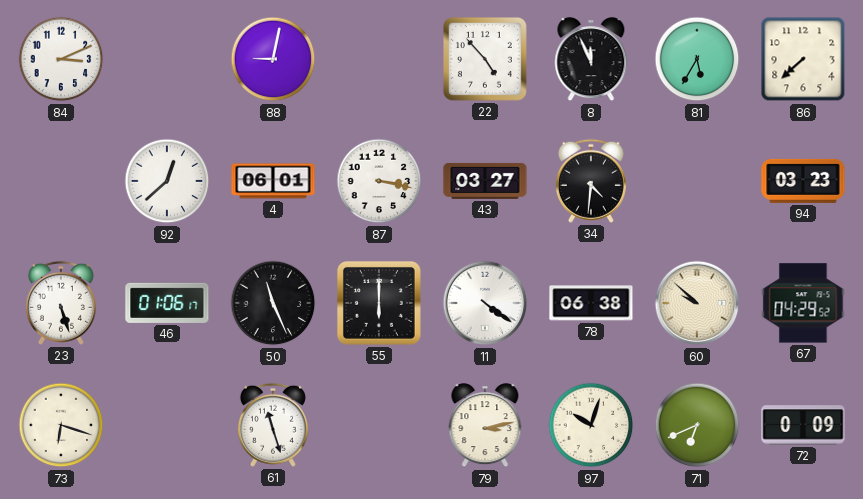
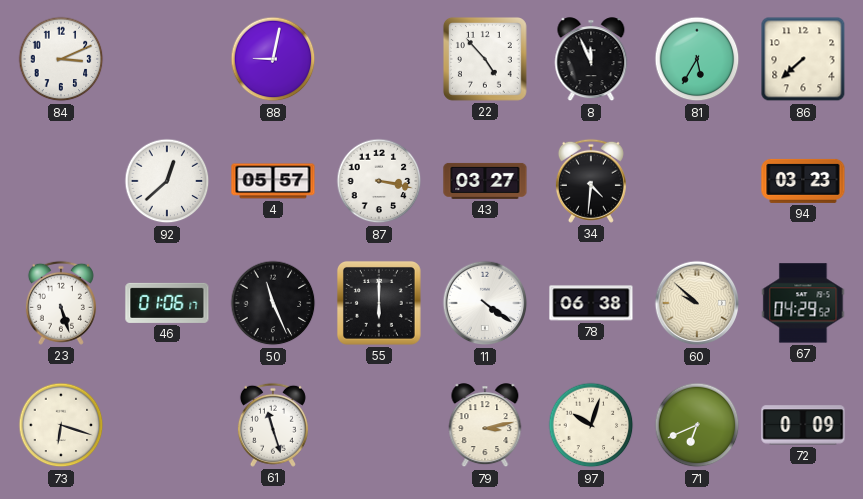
4: 06:01 -> 05:57 (273, 181)
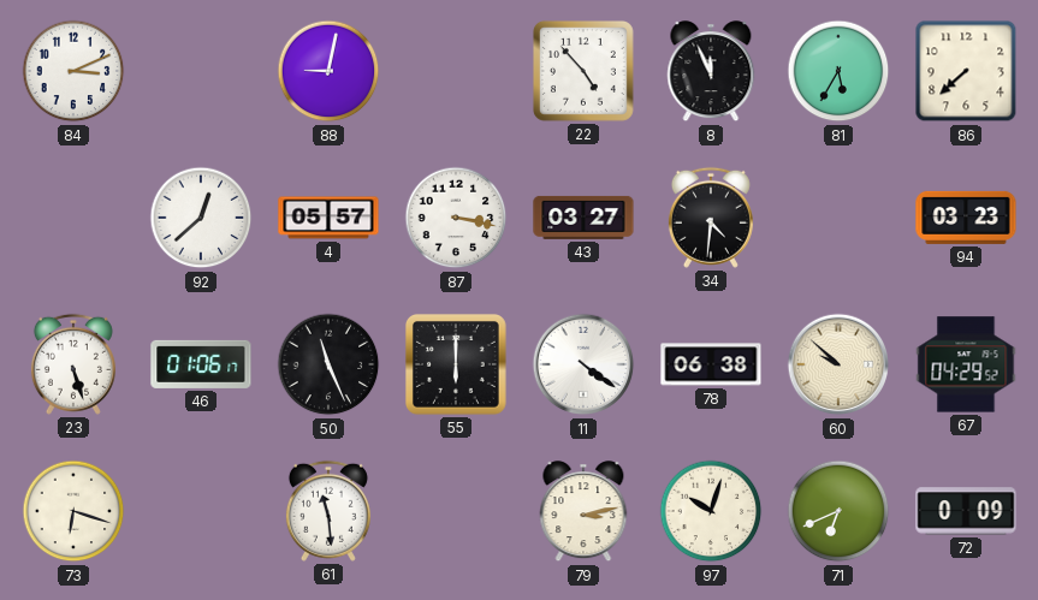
61: 11:27 -> 11:29 (328, 511)
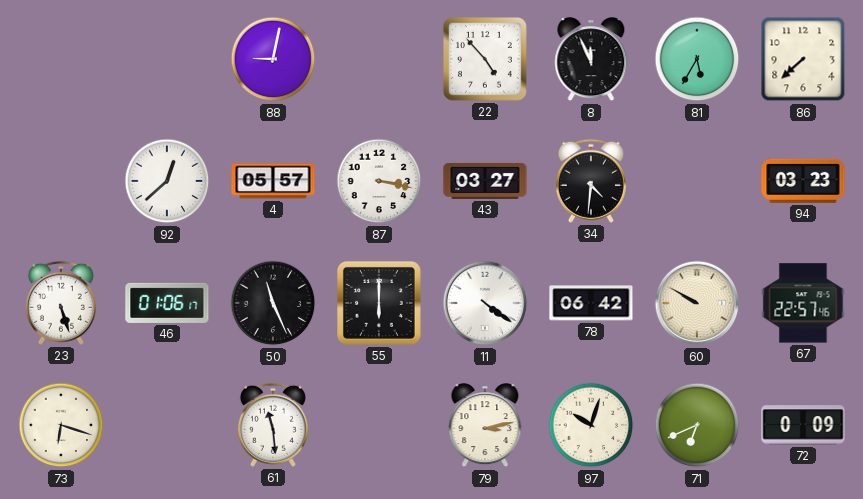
84: 3:11 -> none (73, 71)
78: 06:38 -> 06:42 (591, 303)
60: 9:52 -> 9:50 (697, 303)
67: 04:29 -> 22:57 (803, 303)
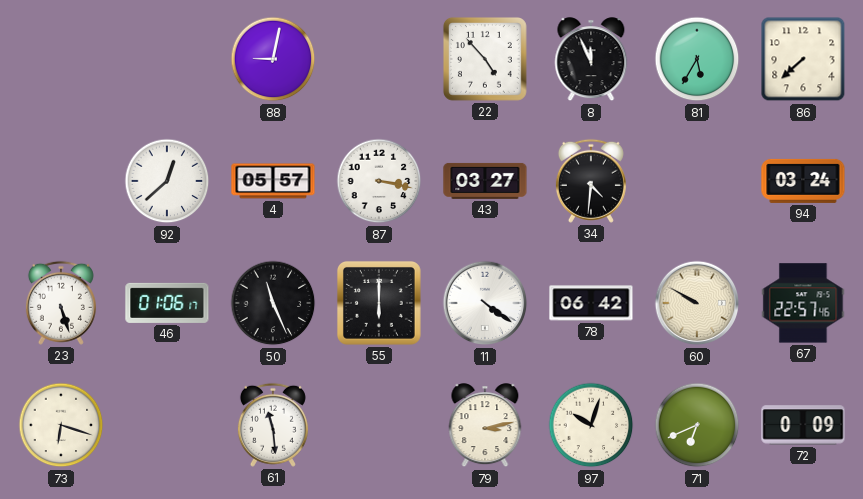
94: 03:23 -> 03:24 (803, 181)
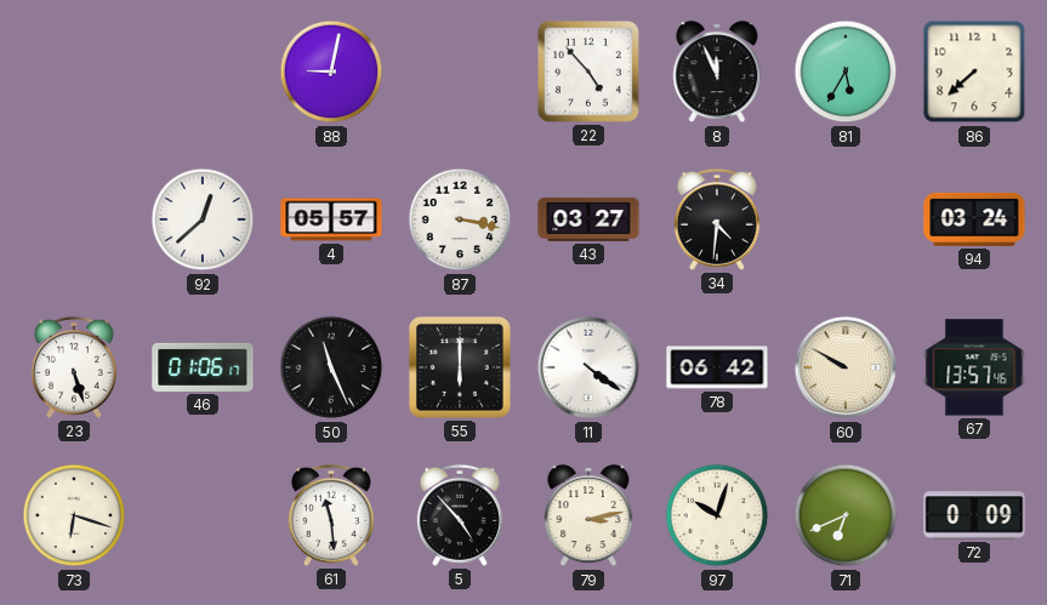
67: 22:57 -> 13:57 (974, 367)
5: none -> 4:53 (460, 515)
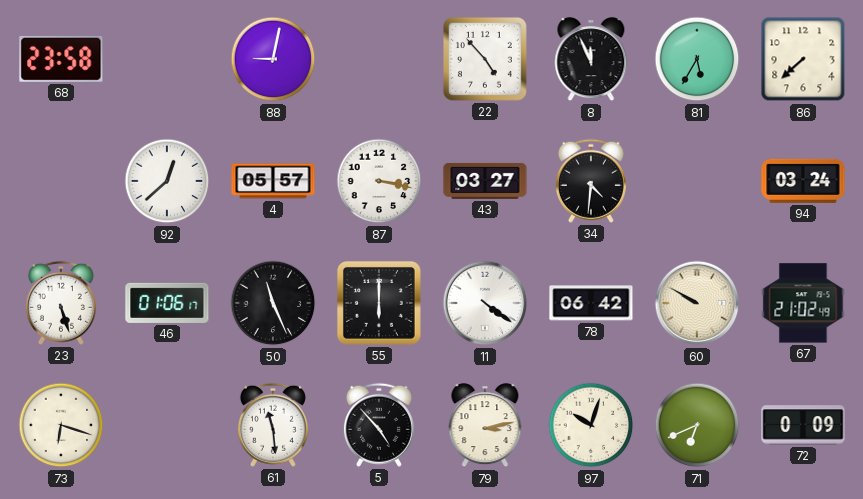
68: none -> 23:58 (61, 59)
67: 13:57 -> 21:02 (803, 303)
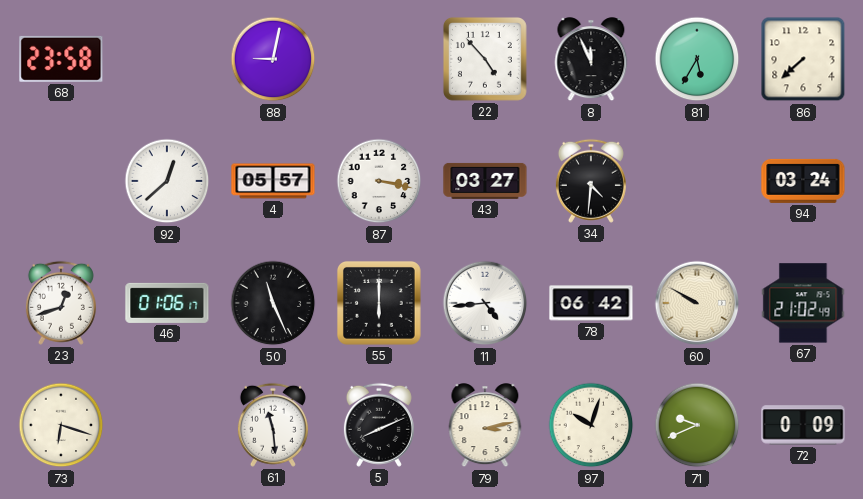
23: 5:27 -> 12:42 (61, 303)
11: 4:21 -> 4:44 (485, 303)
5: 4:53 -> 8:11 (379, 425)
71: 6:41 -> 9:41 (697, 425)
